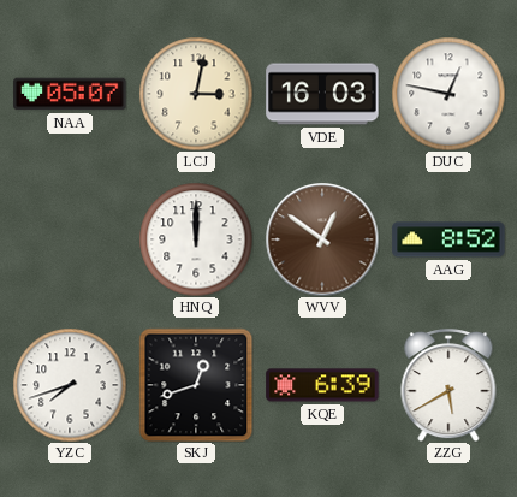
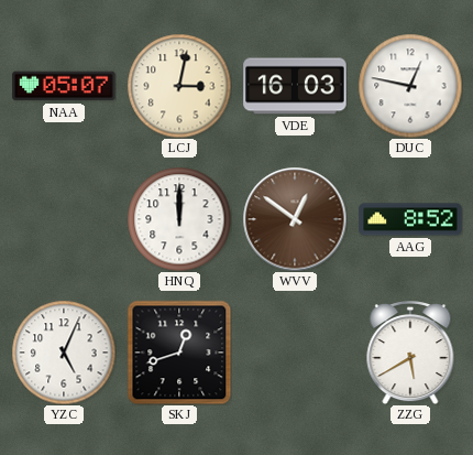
YZC: 7:42 -> 5:04 (64, 353)
KQE: 6:39 -> none (322, 385)
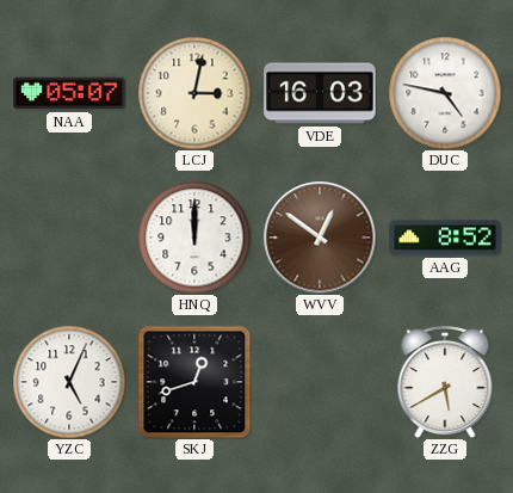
DUC: 12:47 -> 4:47 (445, 93)
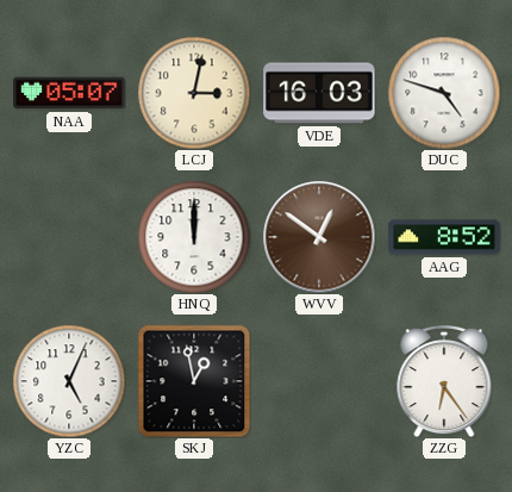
DUC: 4:47 -> 4:48 (444, 93)
SKJ: 12:42 -> 12:58 (194, 381)
ZZG: 5:40 -> 6:24 (444, 382)
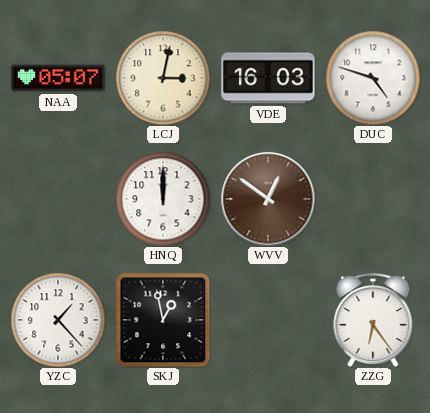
AAG: 8:52 -> none (444, 237)
YZC: 5:04 -> 1:23 (58, 320)
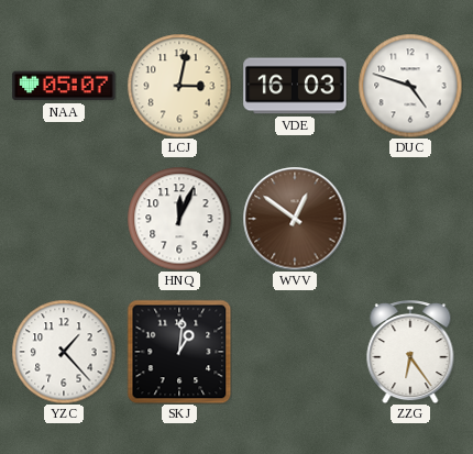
HNQ: 12:00 -> 12:04 (179, 219)
SKJ: 12:58 -> 1:01 (179, 352)
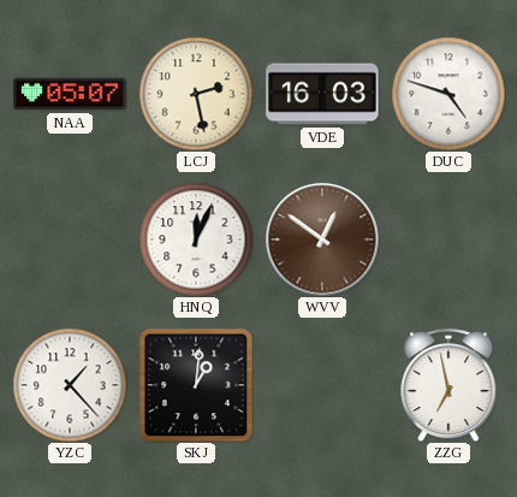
LCJ: 3:02 -> 2:28 (196, 94)
ZZG: 6:24 -> 6:58 (448, 386)
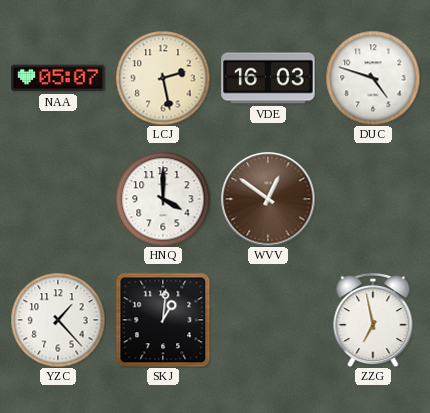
HNQ: 12:04 -> 4:00 (163, 199)
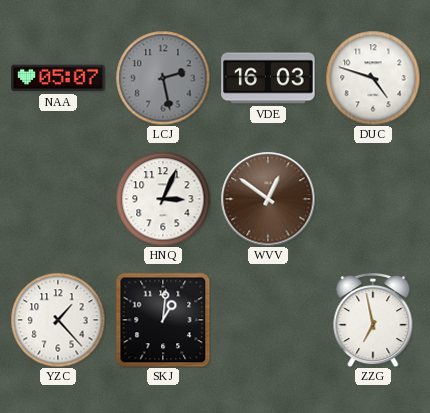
LCJ dial: cream -> grey (163, 78)
HNQ: 4:00 -> 3:04 (163, 199)
